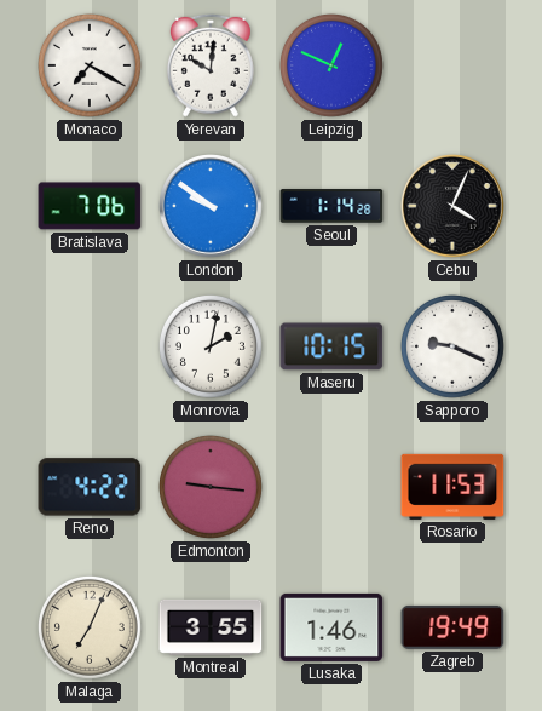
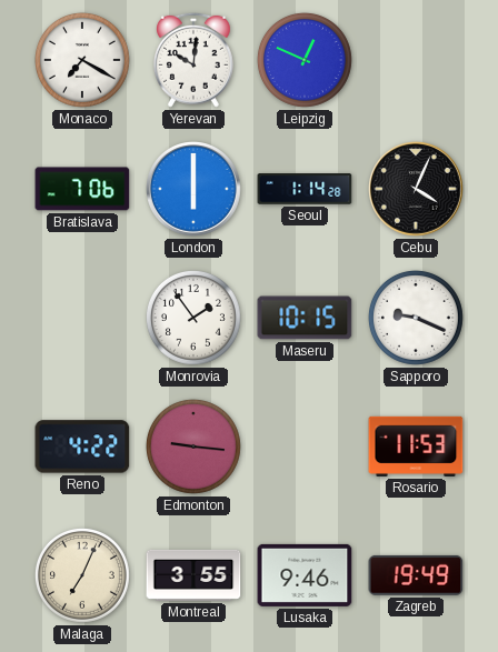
London: 9:51 -> 6:00 (195, 190)
Monrovia: 2:02 -> 1:54 (193, 318)
Lusaka: 1:46 -> 9:46 (305, 575)
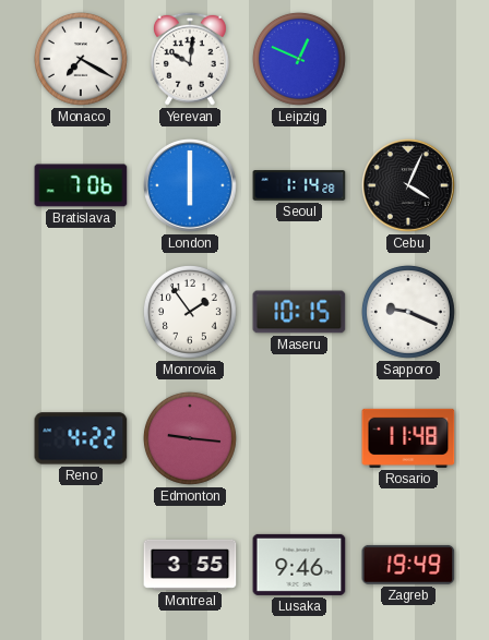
Rosario: 11:53 -> 11:48 (408, 438)
Malaga: 7:04 -> none (82, 575)
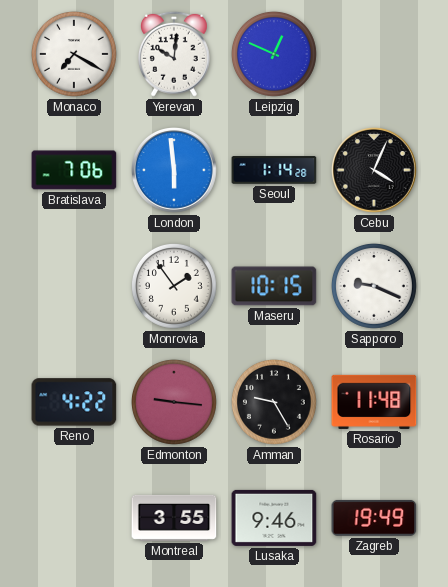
London: 6:00 -> 5:59 (175, 171)
Amman: none -> 9:25 (274, 402)
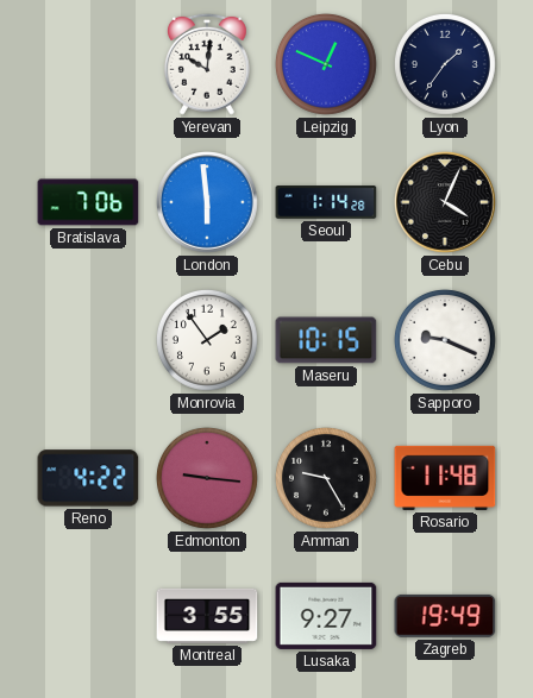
Monaco: 7:20 -> none (74, 54)
Lyon: none -> 1:36 (445, 64)
Lusaka: 9:46 -> 9:27 (326, 616)
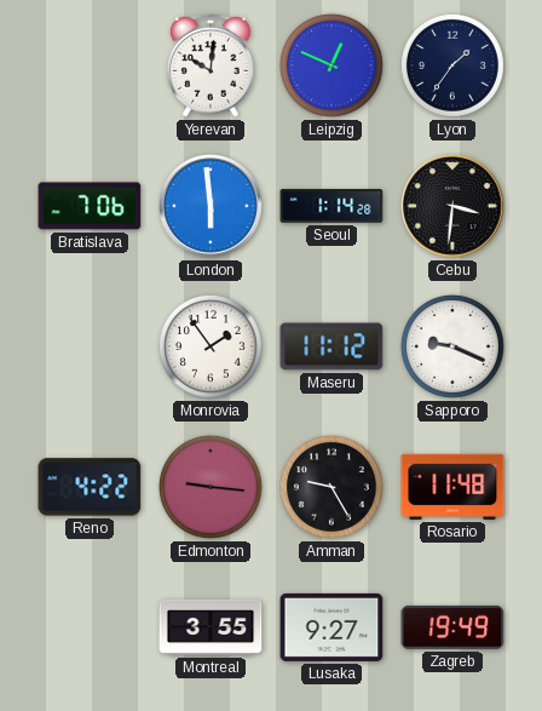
Cebu: 4:04 -> 3:31 (454, 207)
Maseru: 10:15 -> 11:12 (331, 346)
